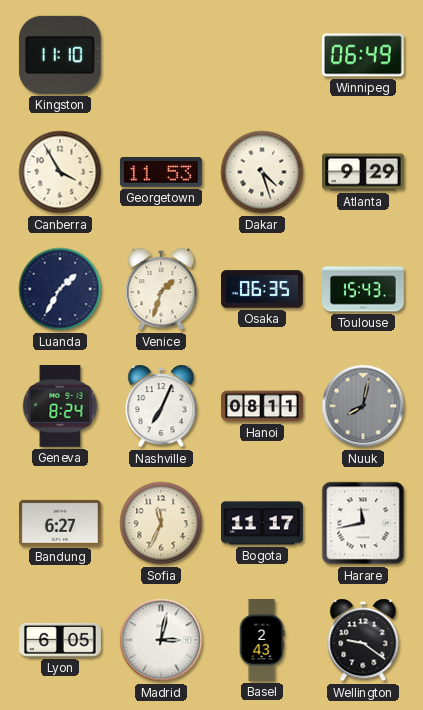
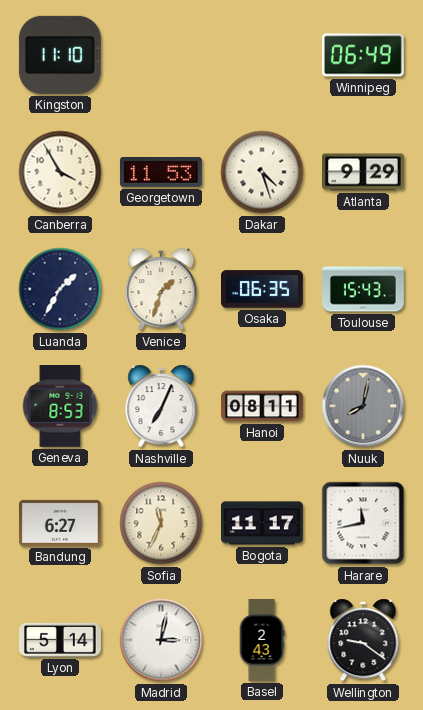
Geneva: 8:24 -> 8:53 (60, 407)
Lyon: 6:05 -> 5:14 (61, 640)
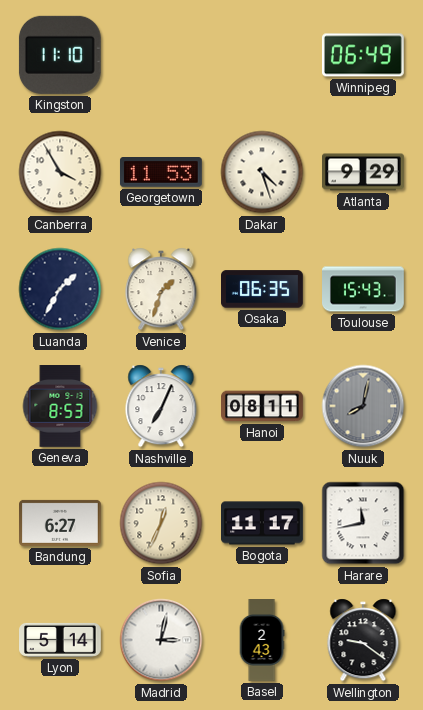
Sofia: 11:34 -> 12:34 (161, 523)
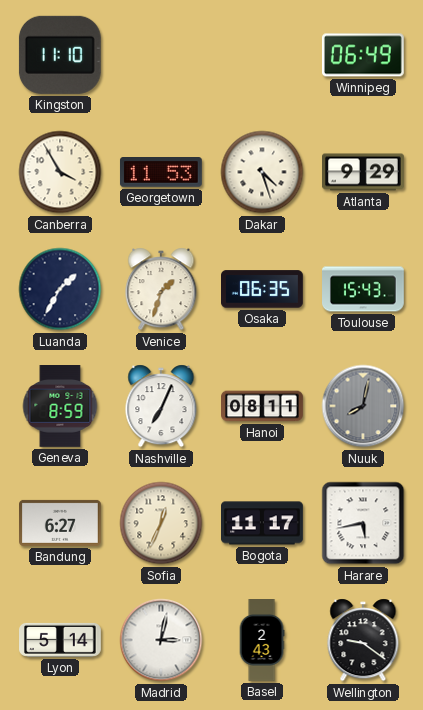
Geneva: 8:53 -> 8:59 (60, 407)
Harare: 11:43 -> 5:43 (363, 523)
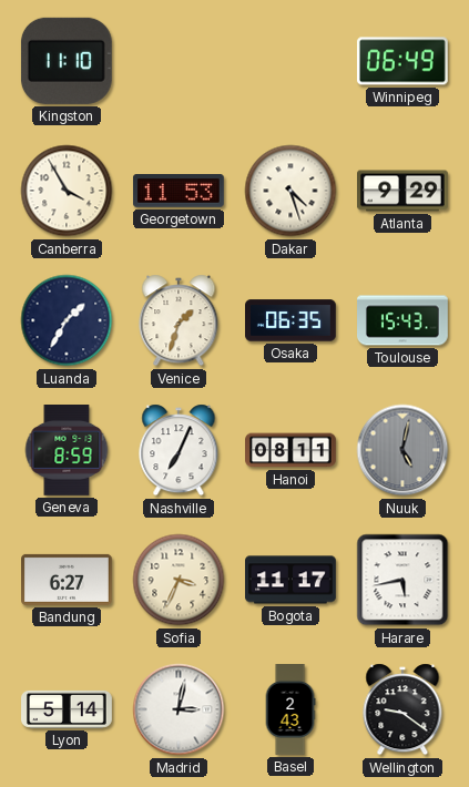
Nuuk: 8:02 -> 5:02 (402, 450)
Sofia: 12:34 -> 3:34 (179, 580)
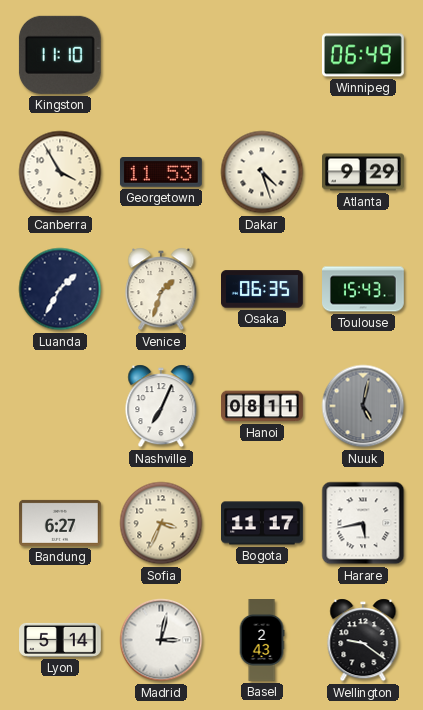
Geneva: 8:59 -> none (67, 451)
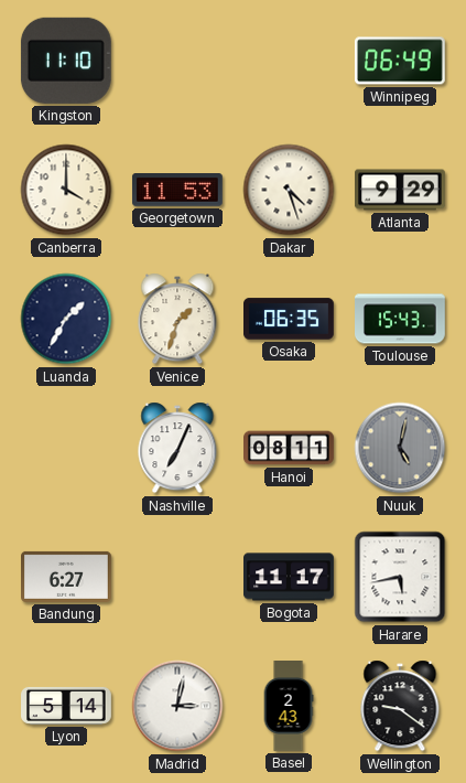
Canberra: 3:55 -> 4:00 (66, 190)
Sofia: 3:34 -> none (161, 523)
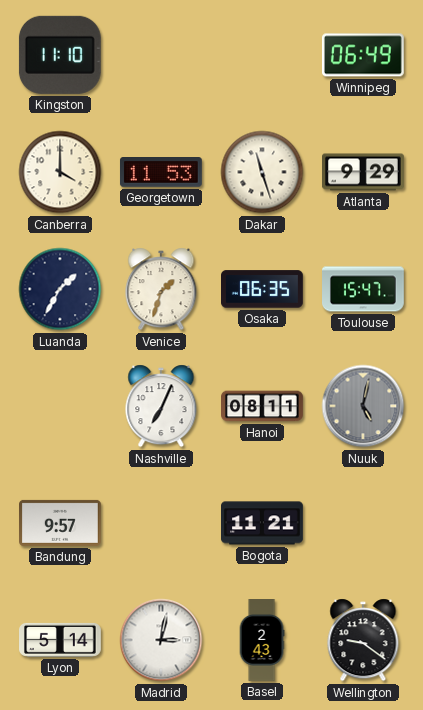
Dakar: 4:27 -> 11:27 (262, 172)
Toulouse: 15:43 -> 15:47 (364, 289)
Bandung: 6:27 -> 9:57 (61, 523)
Bogota: 11:17 -> 11:21 (263, 523)
Harare: 5:43 -> none (400, 577)
